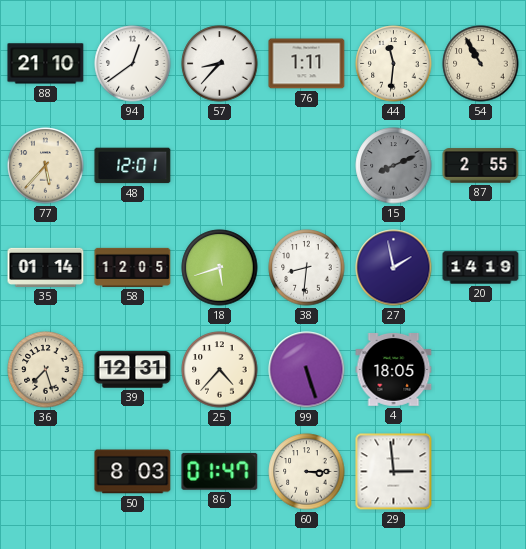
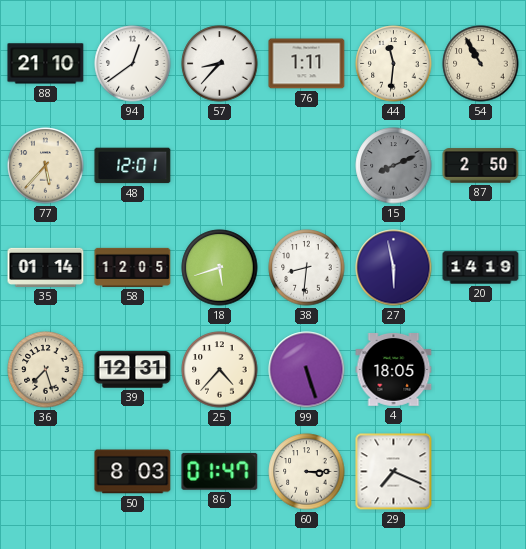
87: 2:55 -> 2:50 (481, 166)
27: 1:58 -> 5:58 (394, 268)
29: 2:59 -> 7:19 (394, 472)
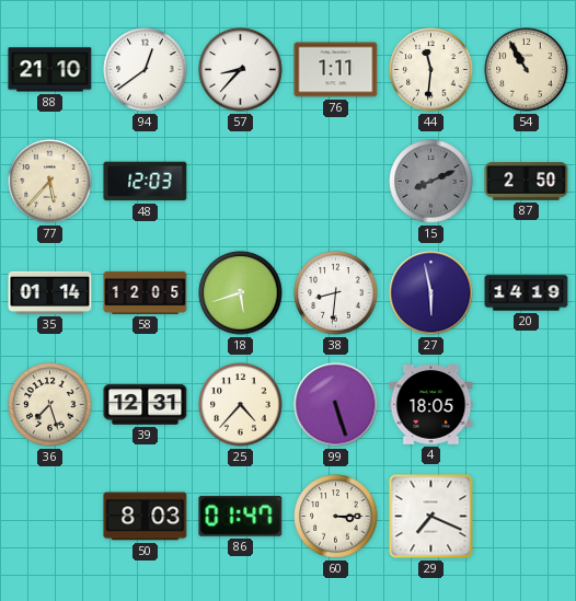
48: 12:01 -> 12:03 (146, 182)
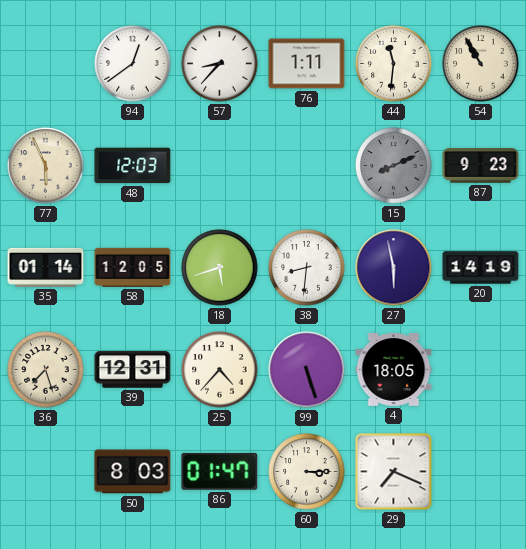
88: 21:10 -> none (50, 70)
77: 5:37 -> 5:56 (46, 166)
87: 2:50 -> 9:23 (481, 166)
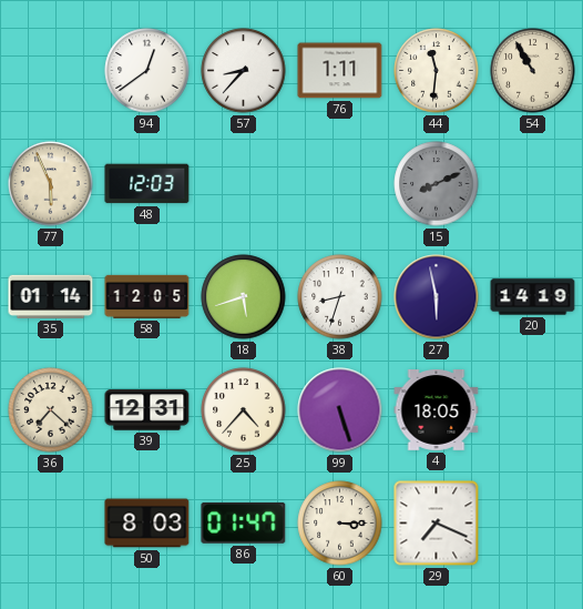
87: 9:23 -> none (481, 166)
38: 8:31 -> 8:33 (340, 297)
36: 7:27 -> 7:22 (51, 410)
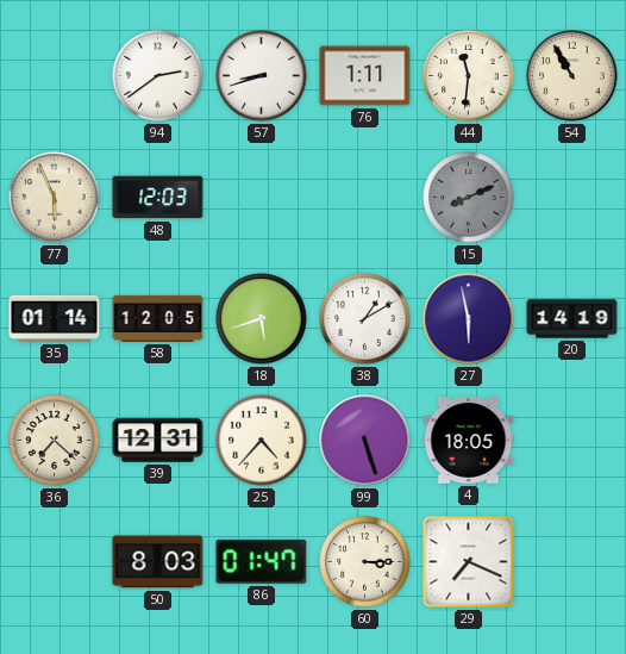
94: 12:39 -> 2:39 (158, 76)
57: 8:37 -> 8:42 (262, 76)
38: 8:33 -> 1:10 (365, 319)
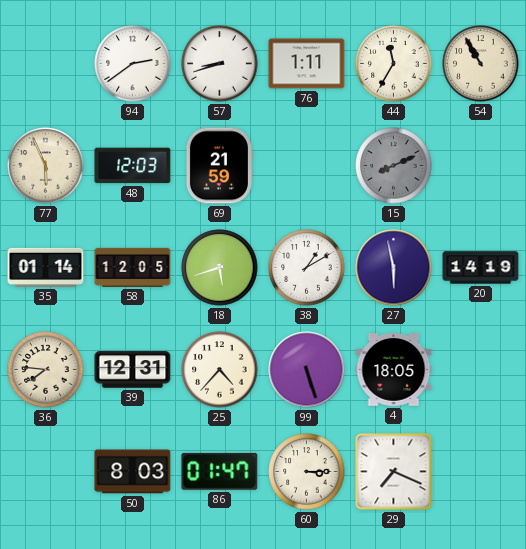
44: 11:31 -> 11:35 (394, 64)
69: none -> 21:59 (219, 166)
36: 7:22 -> 7:46 (46, 370)
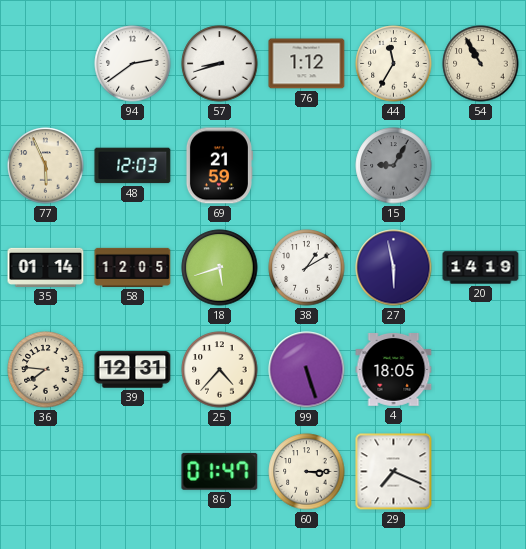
76: 1:11 -> 1:12 (307, 64)
15: 8:11 -> 9:05 (394, 166)
50: 8:03 -> none (133, 472)
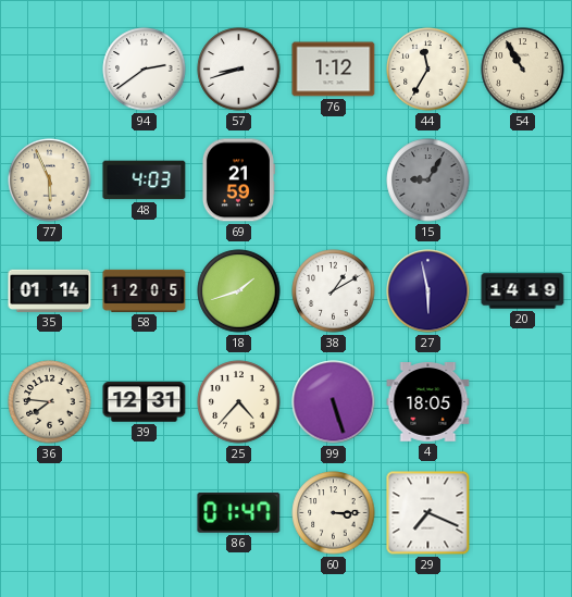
48: 12:03 -> 4:03 (145, 181)
18: 5:42 -> 1:42 (239, 291)
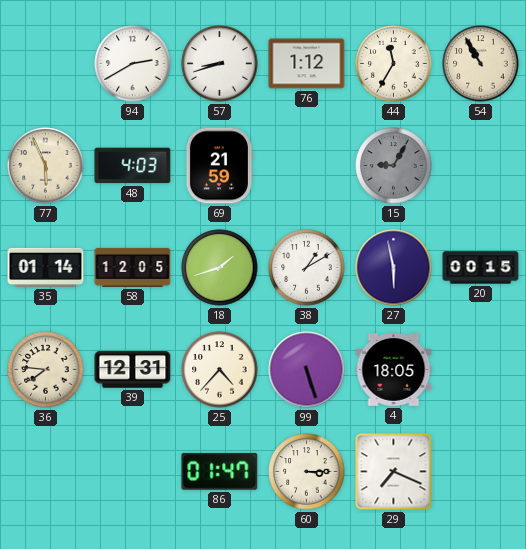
94: 2:39 -> 2:40 (133, 64)
20: 14:19 -> 00:15 (481, 268)
